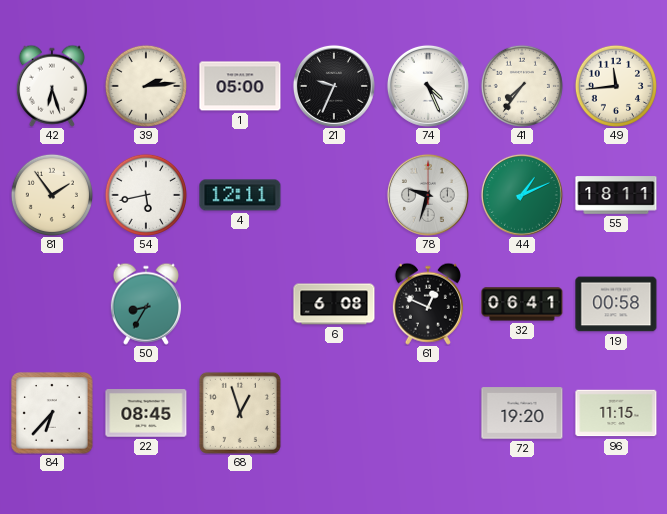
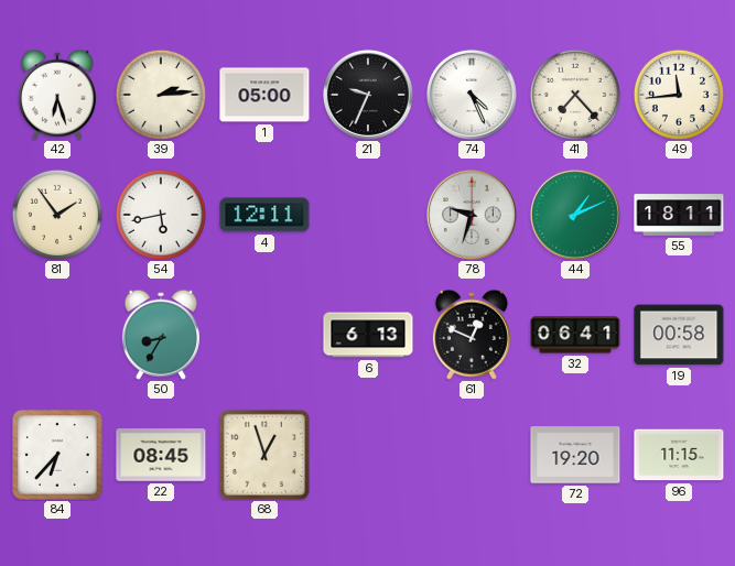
41: 7:36 -> 7:23 (575, 95)
6: 6:08 -> 6:13 (368, 335)
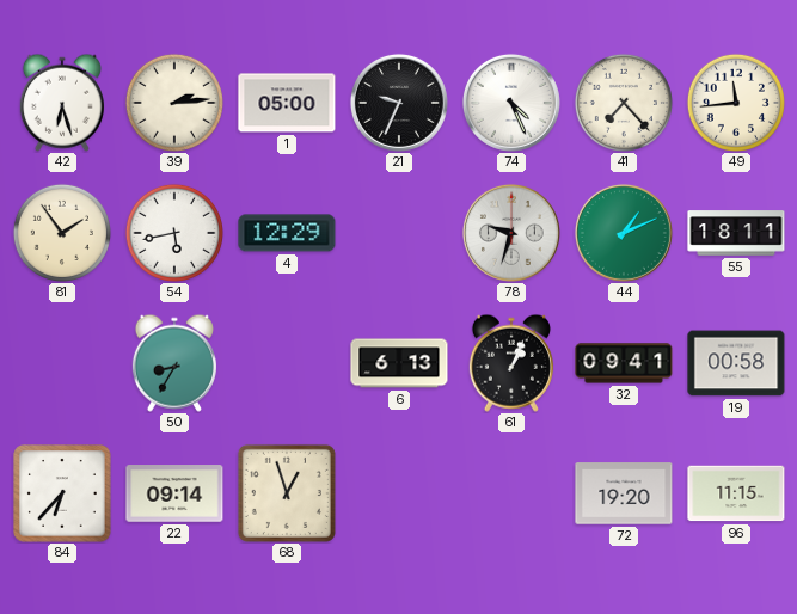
4: 12:11 -> 12:29 (287, 233)
61: 12:49 -> 1:04 (511, 363)
32: 06:41 -> 09:41 (624, 363)
22: 08:45 -> 09:14 (174, 493)
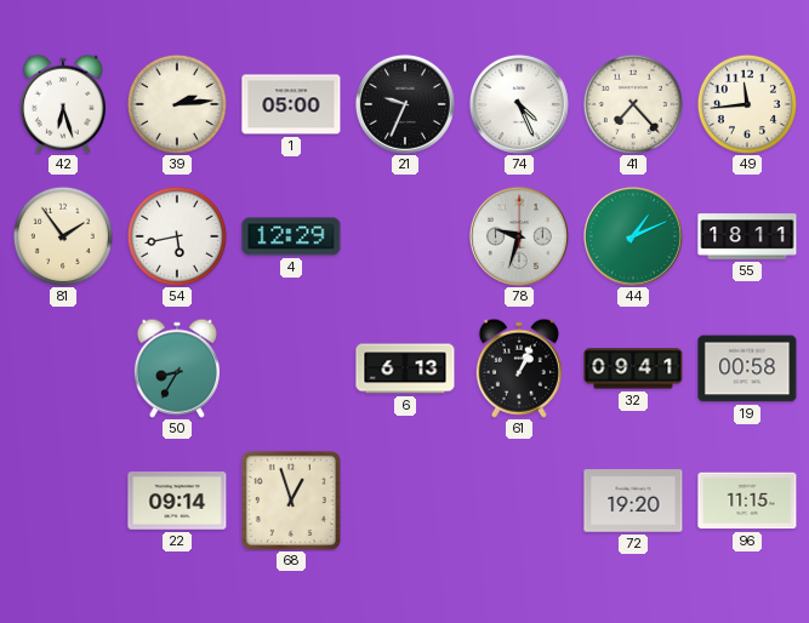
84: 6:37 -> none (62, 493)
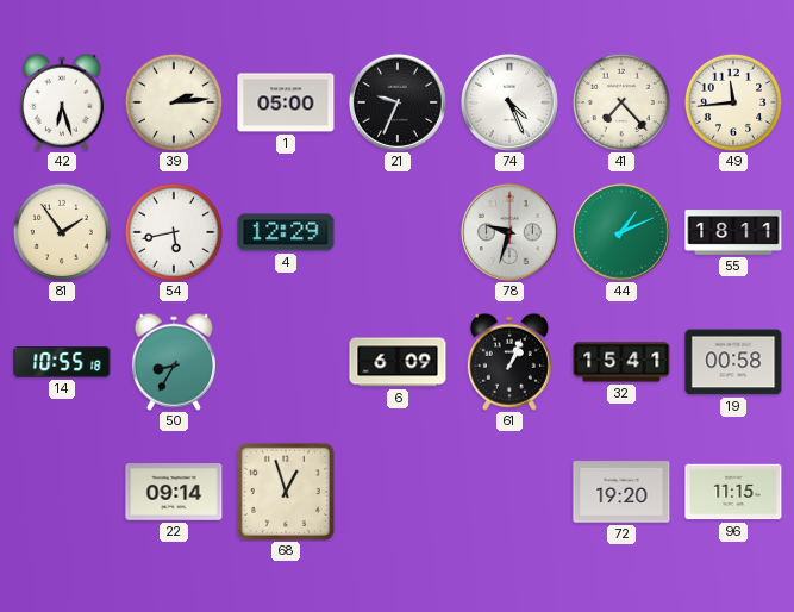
14: none -> 10:55 (62, 362)
6: 6:13 -> 6:09 (398, 362)
32: 09:41 -> 15:41 (621, 362)
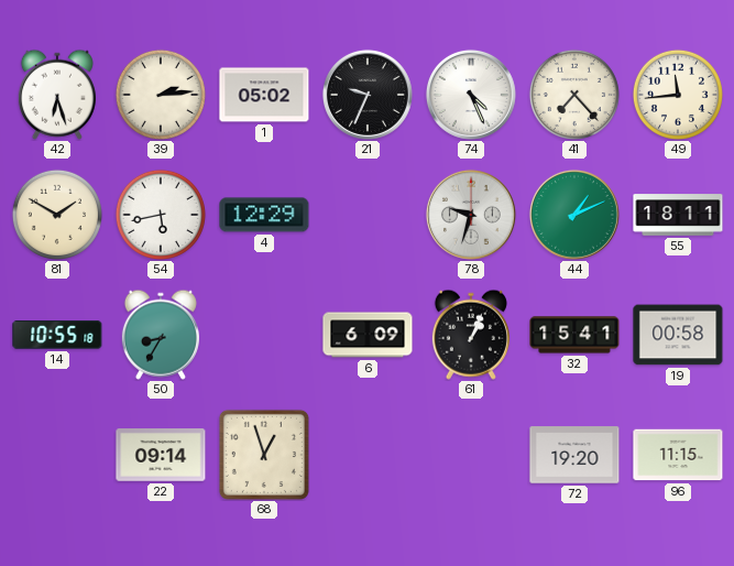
1: 05:00 -> 05:02 (264, 95)
81: 1:54 -> 1:50 (57, 215)
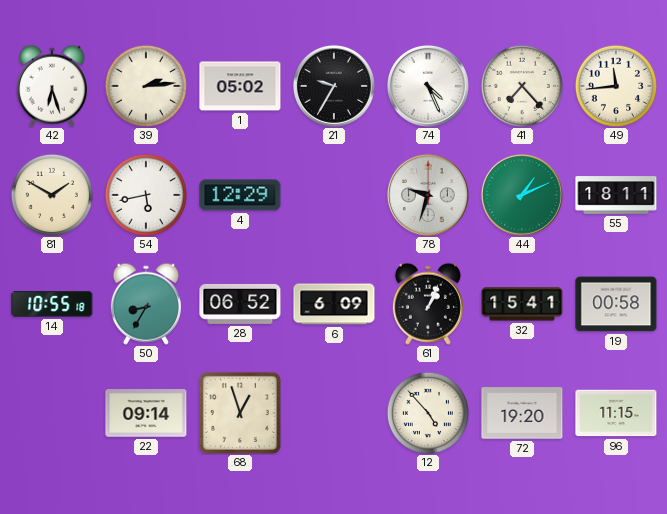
21: 9:34 -> 9:35 (334, 86)
28: none -> 06:52 (240, 304)
12: none -> 4:53 (428, 413)
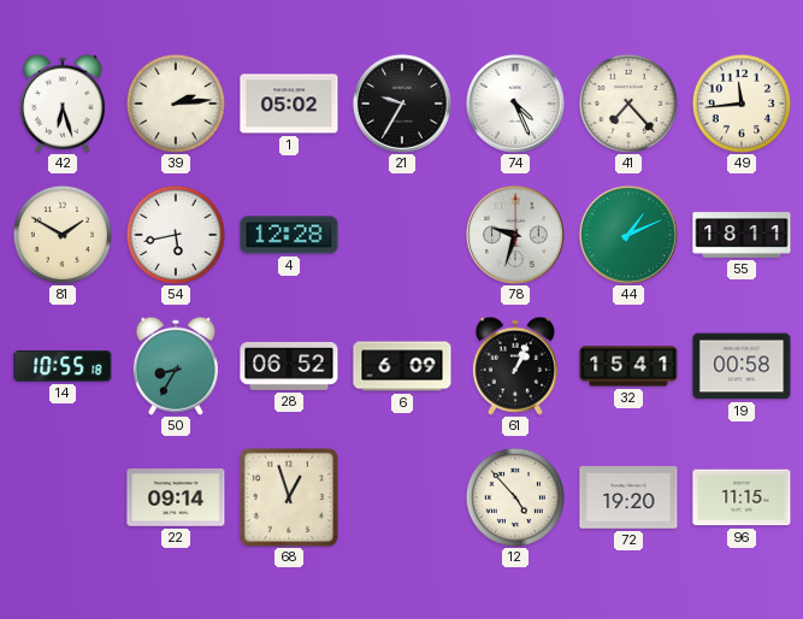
4: 12:29 -> 12:28 (289, 235)
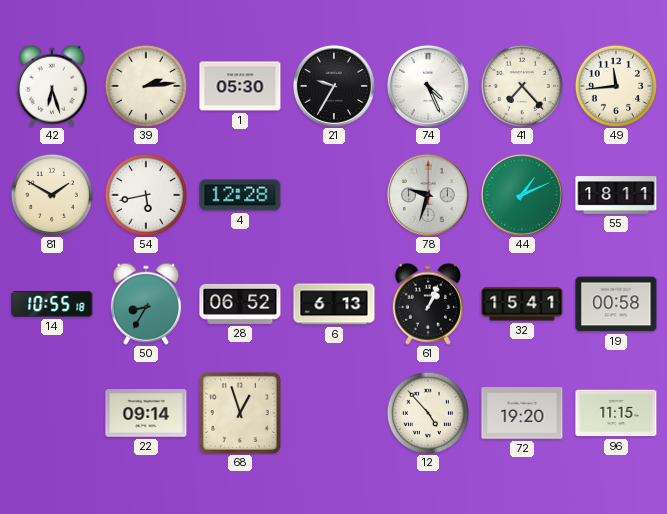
1: 05:02 -> 05:30 (240, 86)
6: 6:09 -> 6:13 (334, 304)
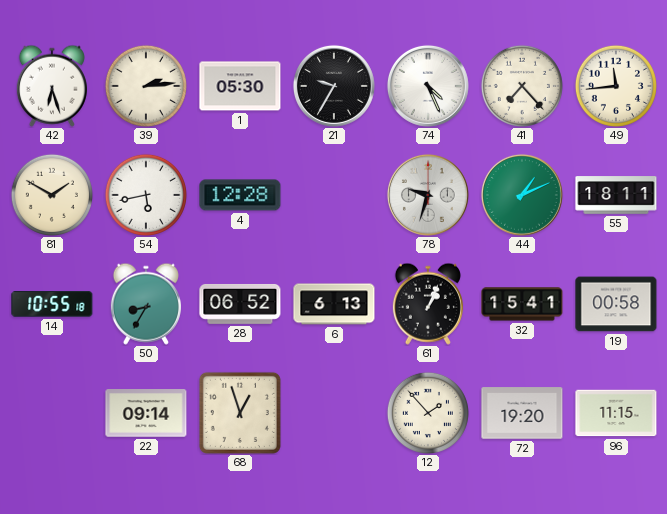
12: 4:53 -> 1:53 (428, 413)
